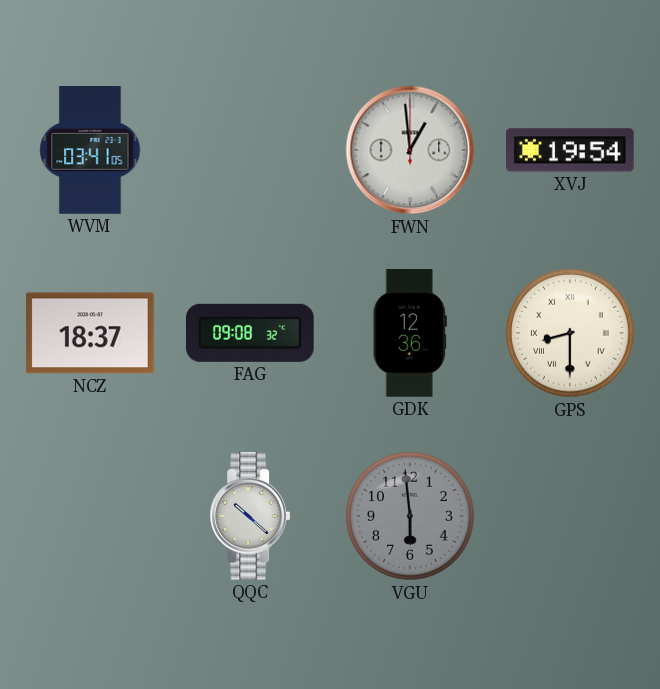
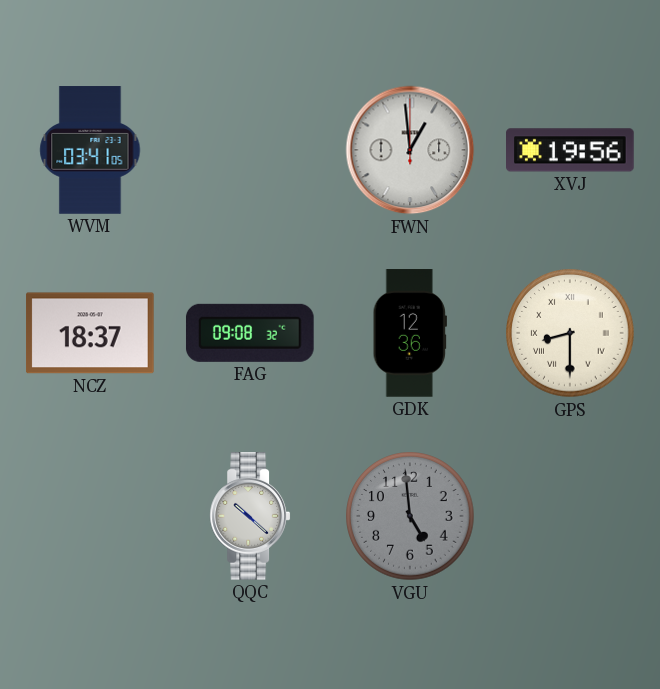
XVJ: 19:54 -> 19:56 (571, 150)
VGU: 5:59 -> 4:59 (410, 516)
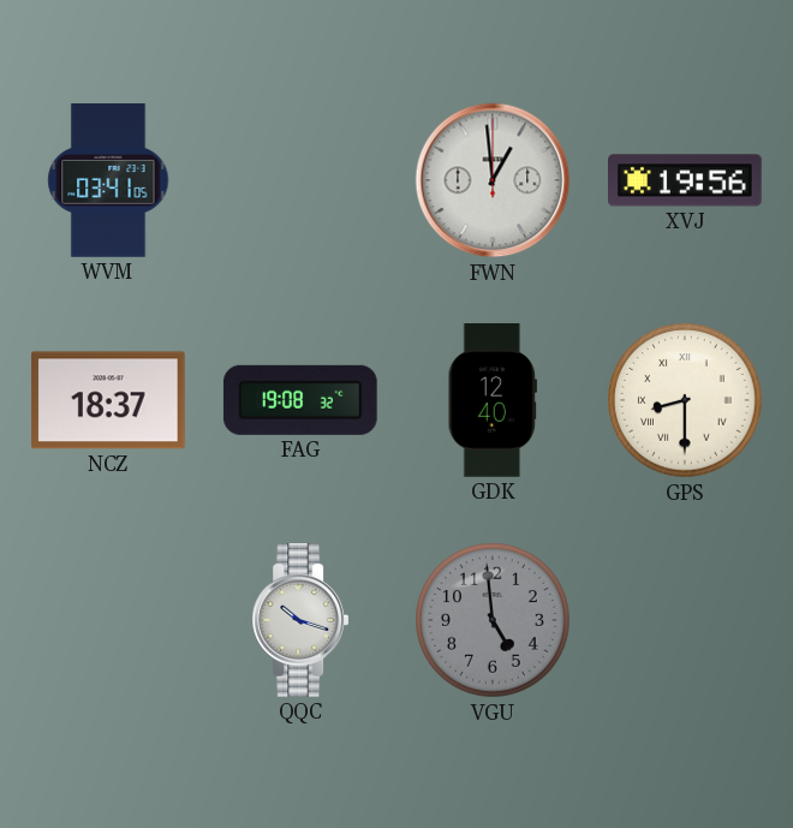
FAG: 09:08 -> 19:08 (300, 400)
GDK: 12:36 -> 12:40 (493, 400)
QQC: 10:22 -> 10:18 (300, 620)
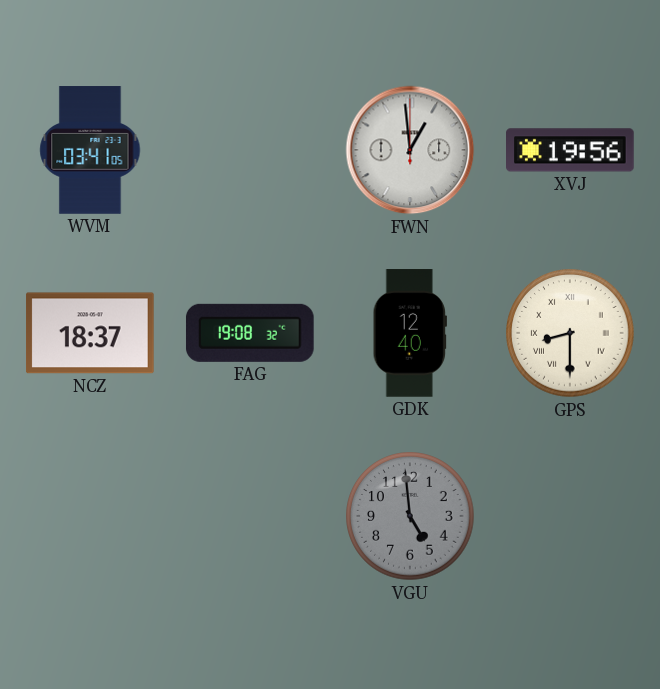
QQC: 10:18 -> none (300, 620)
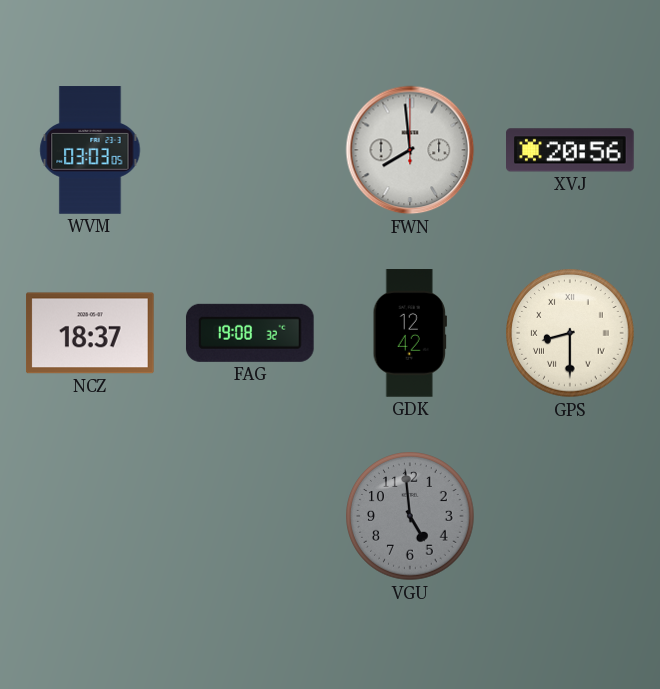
WVM: 03:41 -> 03:03 (90, 150)
FWN: 12:59 -> 7:59 (410, 150)
XVJ: 19:56 -> 20:56 (571, 150)
GDK: 12:40 -> 12:42 (410, 333)
